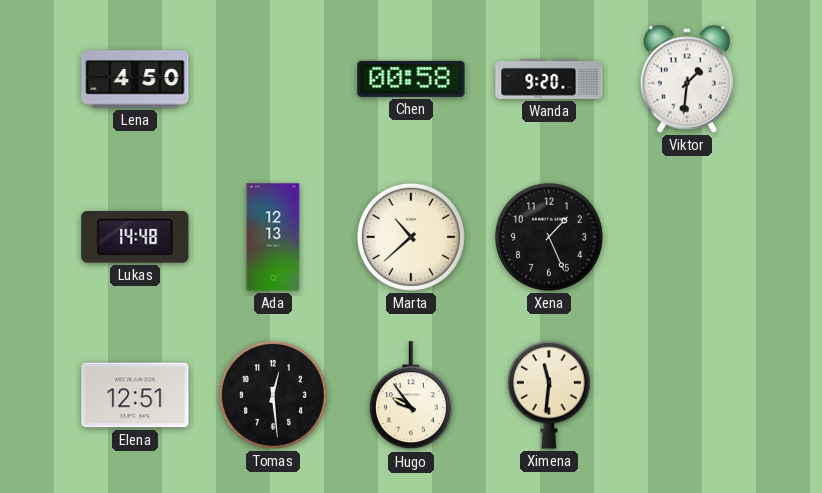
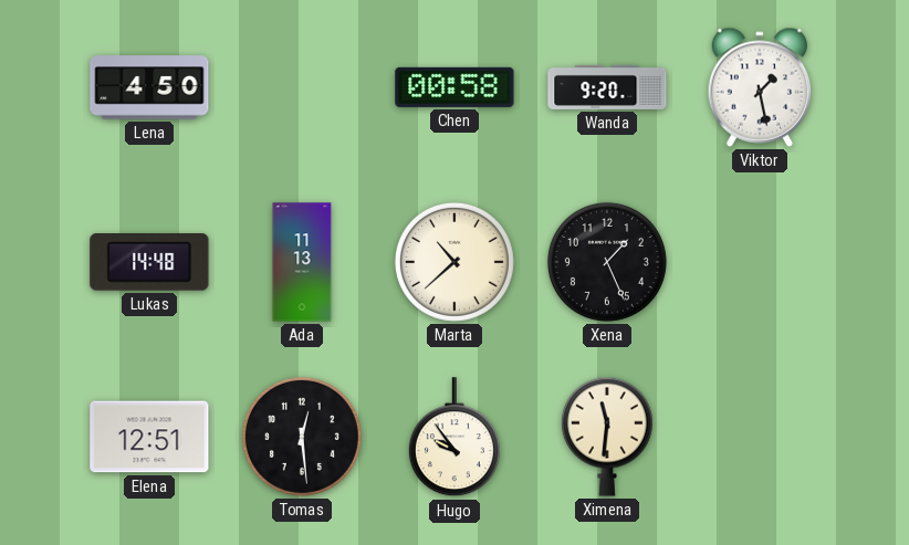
Viktor: 1:31 -> 1:28 (760, 87)
Ada: 12:13 -> 11:13 (302, 262)
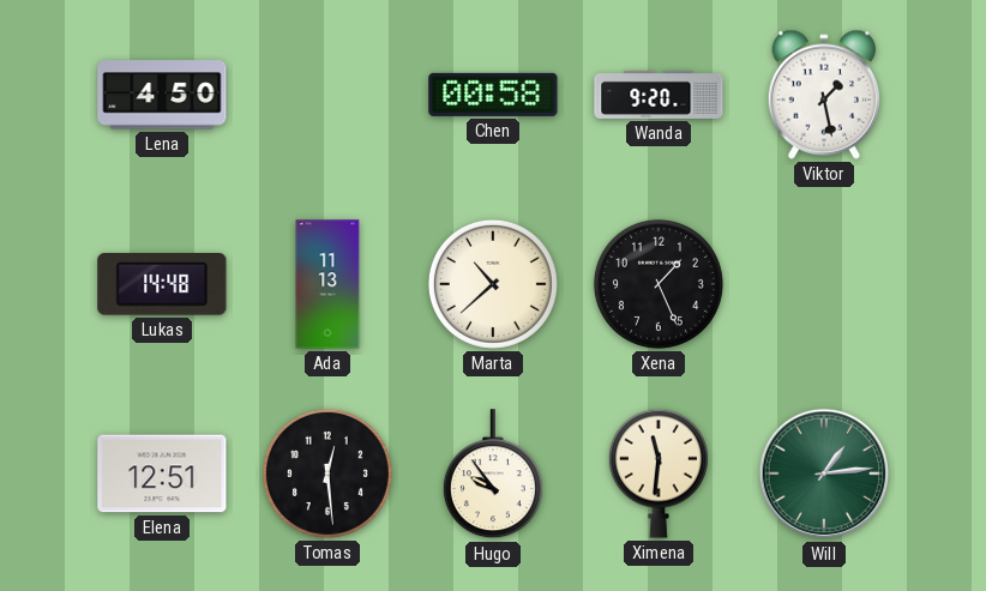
Will: none -> 1:14 (824, 474)
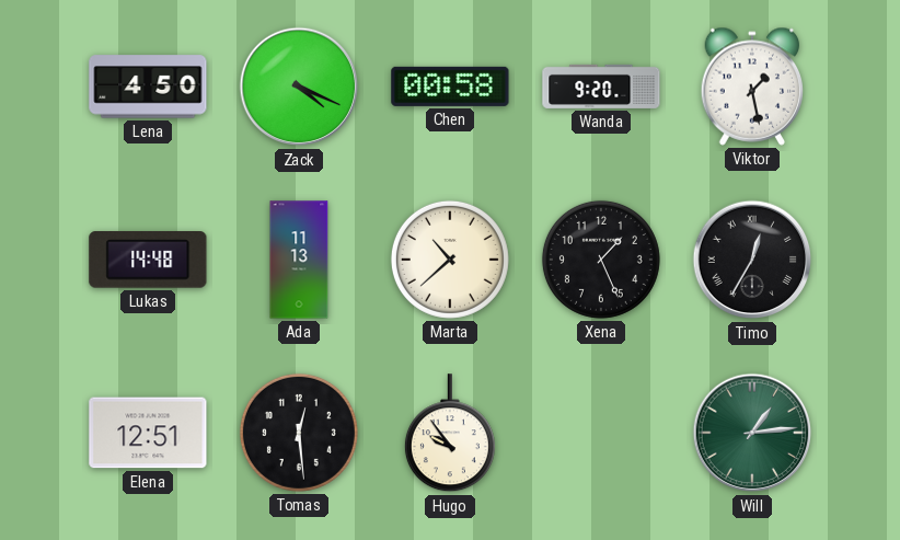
Zack: none -> 4:19 (299, 87)
Timo: none -> 12:35 (752, 260)
Ximena: 11:31 -> none (659, 474)
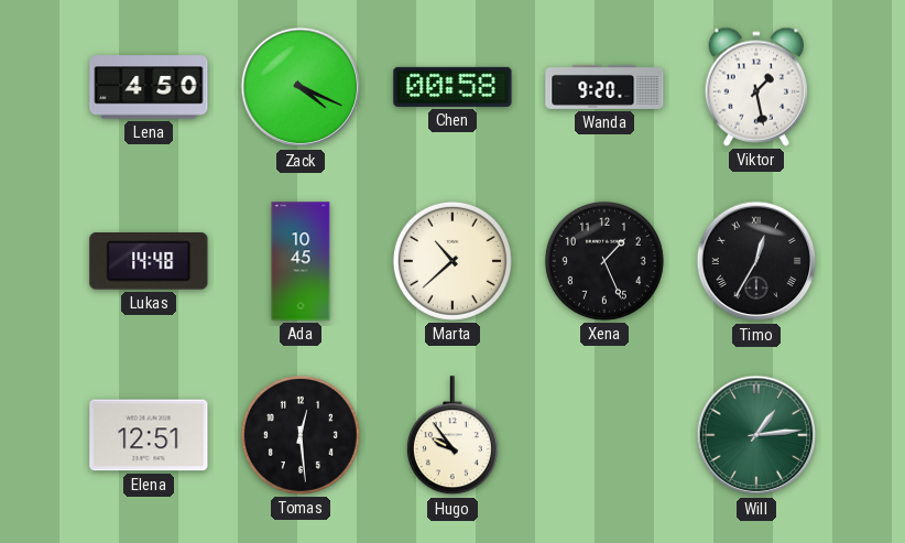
Ada: 11:13 -> 10:45 (301, 261)
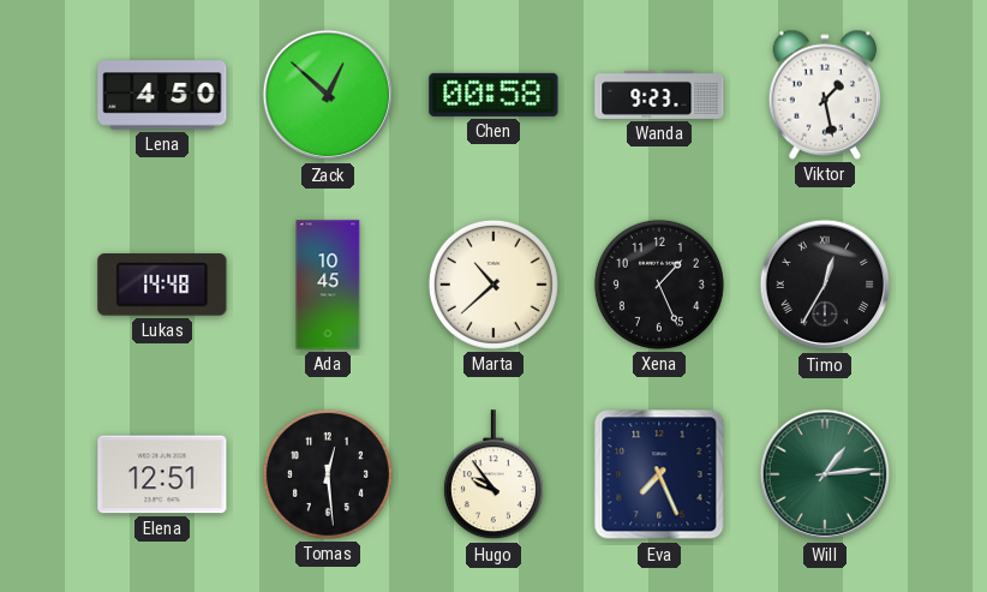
Zack: 4:19 -> 12:52 (328, 95)
Wanda: 9:20 -> 9:23 (659, 95)
Eva: none -> 7:26 (659, 474)
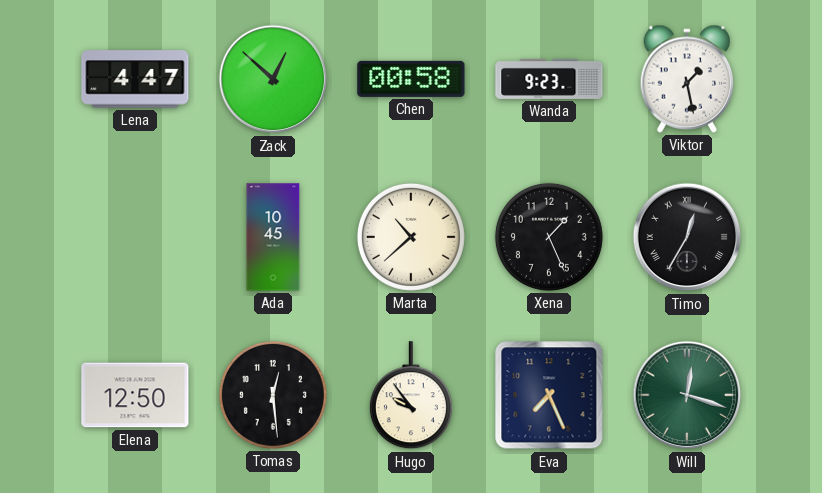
Lena: 4:50 -> 4:47 (135, 79)
Lukas: 14:48 -> none (162, 286)
Elena: 12:51 -> 12:50 (135, 395)
Will: 1:14 -> 12:18 (687, 395)
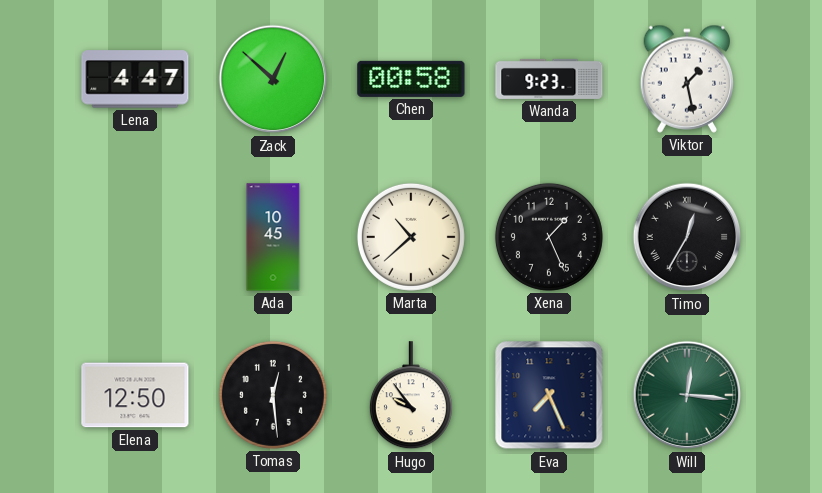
Will: 12:18 -> 12:16 (687, 395)
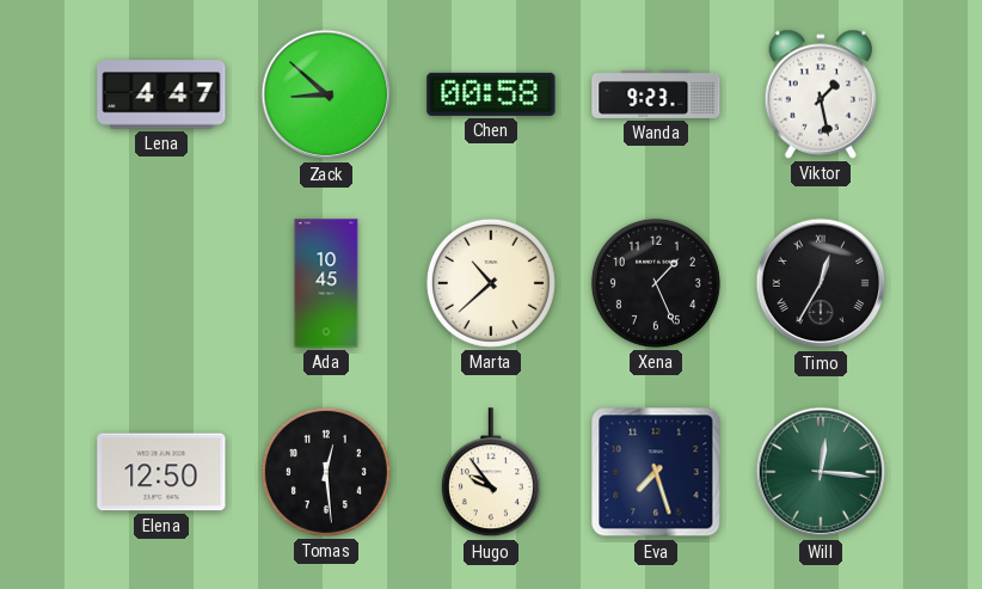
Zack: 12:52 -> 8:52 (326, 94)
Eva: 7:26 -> 7:27 (656, 472)
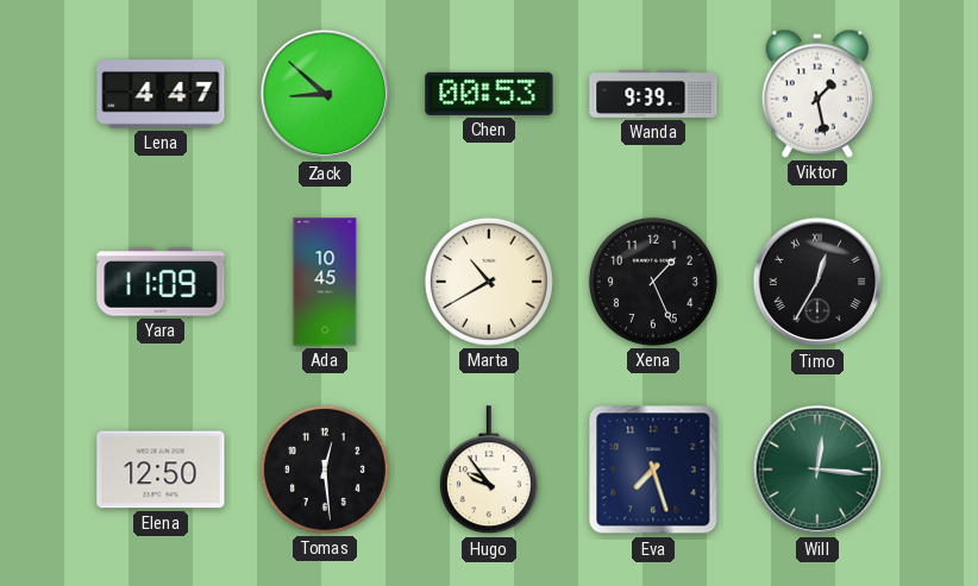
Chen: 00:58 -> 00:53 (489, 94)
Wanda: 9:23 -> 9:39 (653, 94)
Yara: none -> 11:09 (161, 282)
Marta: 10:38 -> 10:40 (489, 282)
